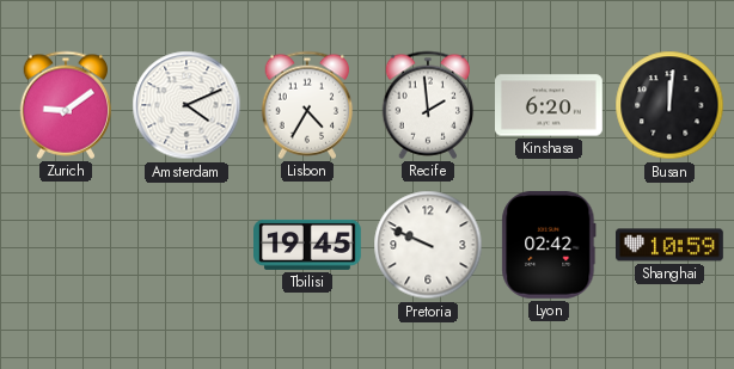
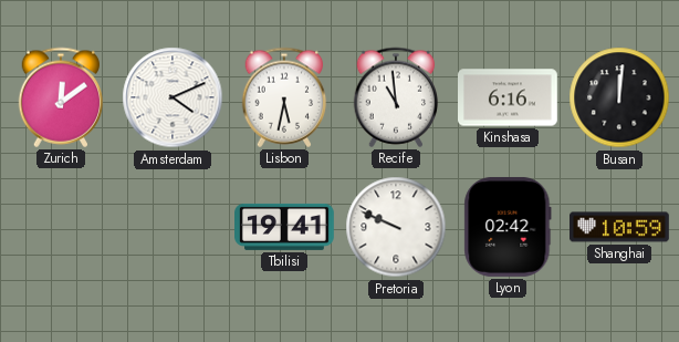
Zurich: 9:09 -> 12:09 (61, 97)
Lisbon: 4:35 -> 5:32 (284, 97)
Recife: 1:59 -> 10:59 (396, 97)
Kinshasa: 6:20 -> 6:16 (509, 97)
Tbilisi: 19:45 -> 19:41 (285, 227)
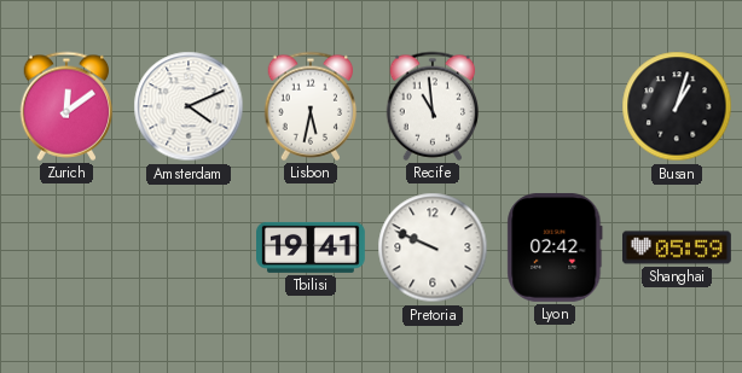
Kinshasa: 6:16 -> none (509, 97)
Busan: 12:01 -> 1:03 (677, 106)
Shanghai: 10:59 -> 05:59 (678, 247)
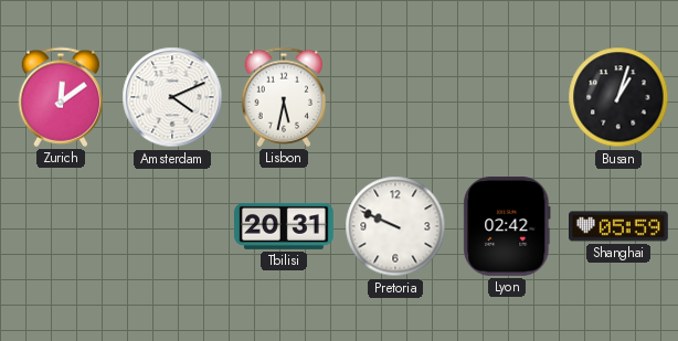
Recife: 10:59 -> none (433, 106)
Tbilisi: 19:41 -> 20:31 (285, 226)
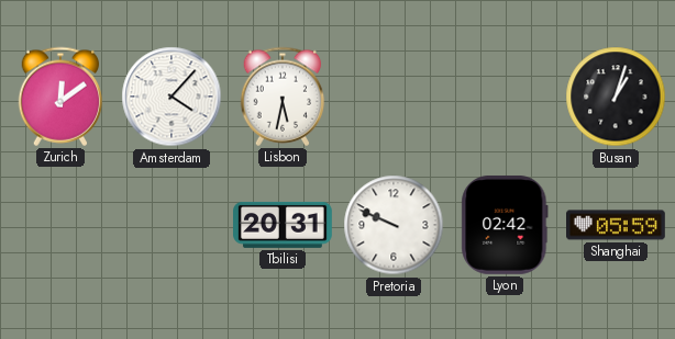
Amsterdam: 4:11 -> 4:07 (171, 97)
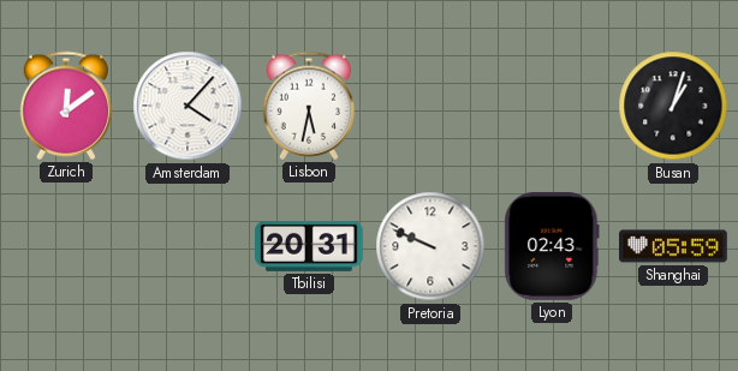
Lyon: 02:42 -> 02:43 (552, 246)
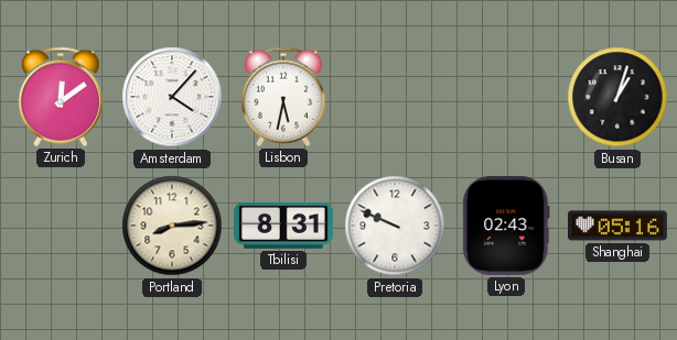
Portland: none -> 8:14 (172, 226)
Tbilisi: 20:31 -> 8:31 (284, 226)
Shanghai: 05:59 -> 05:16 (619, 226)
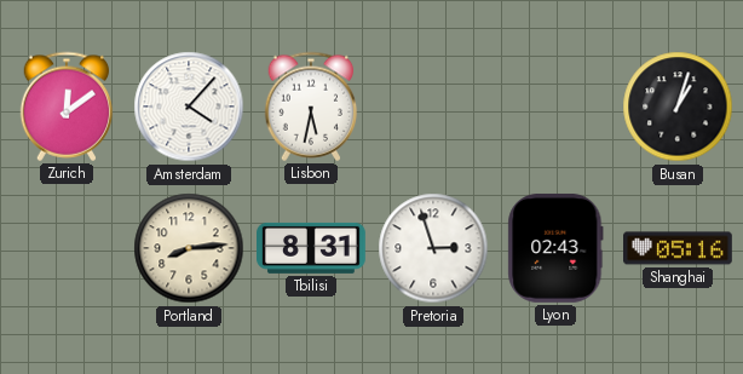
Pretoria: 9:49 -> 2:57 (433, 248)
